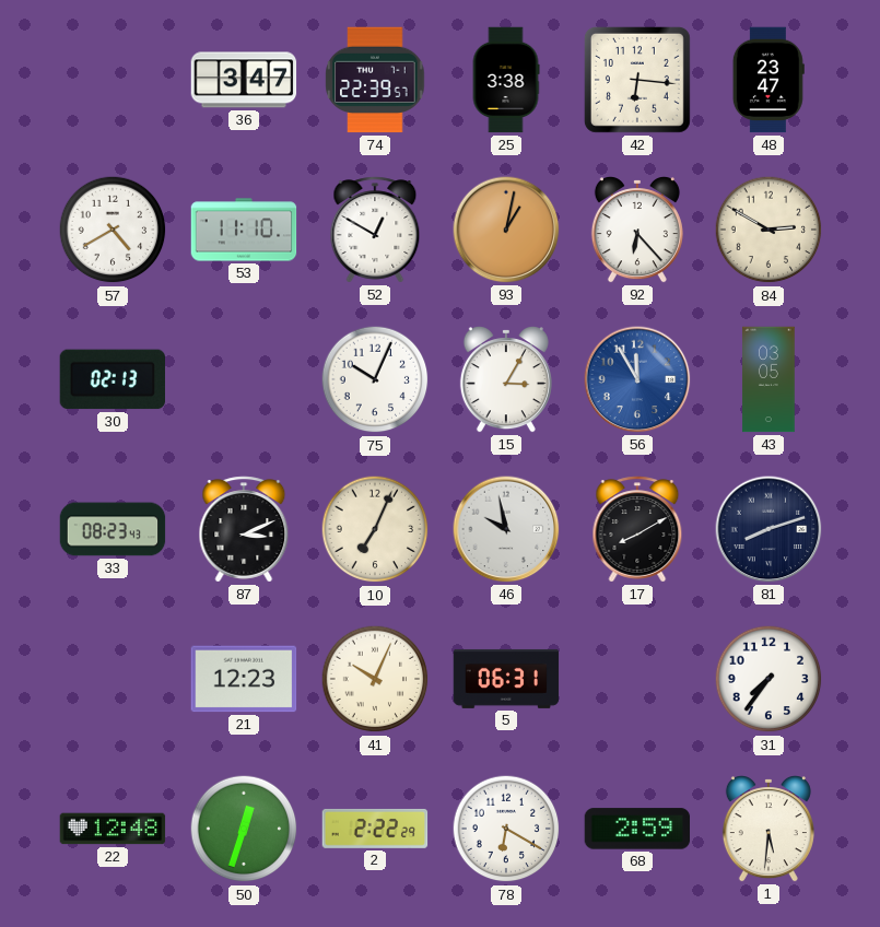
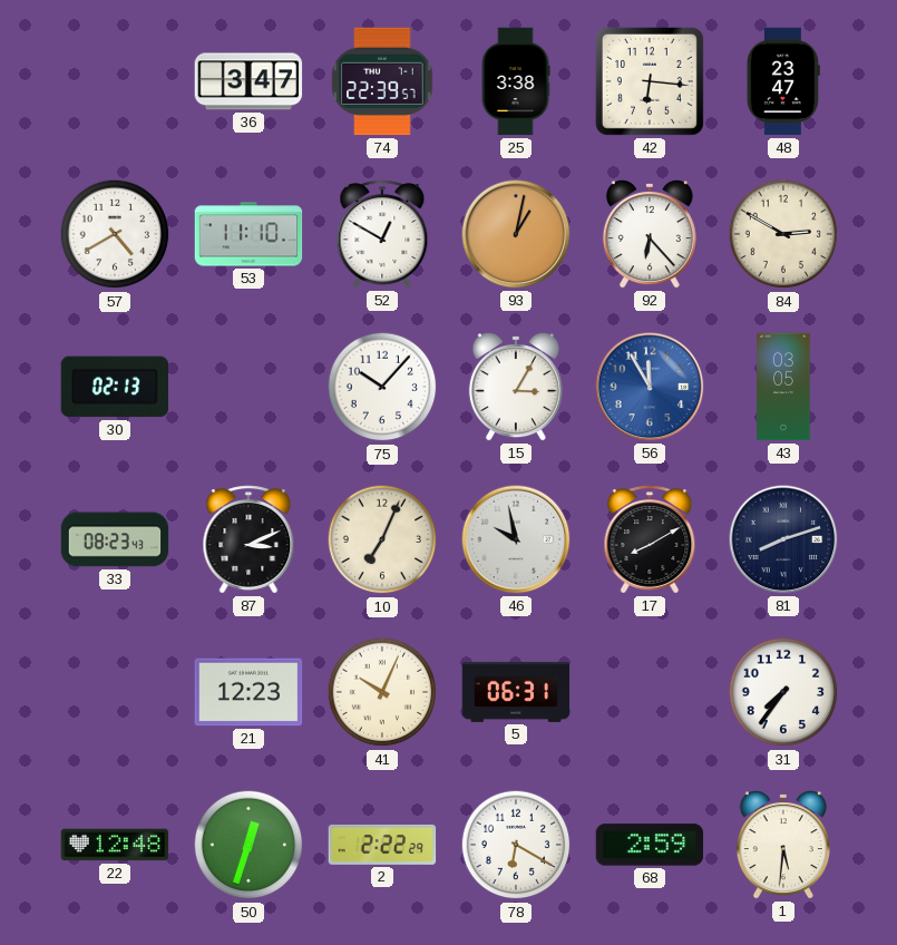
75: 10:04 -> 10:07 (382, 387)
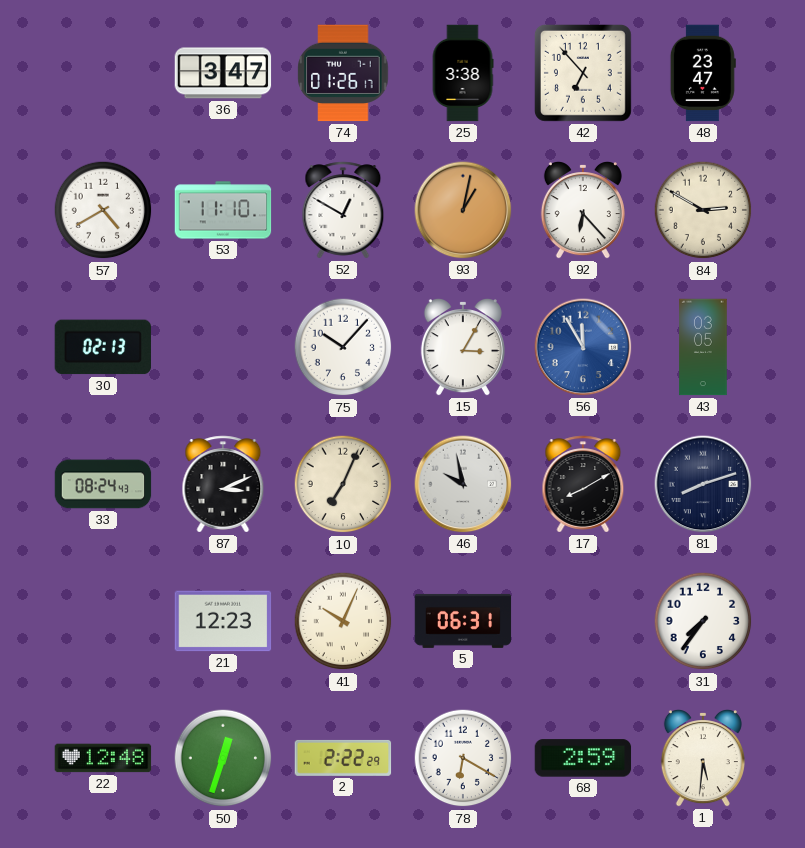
74: 22:39 -> 01:26 (343, 73)
42: 6:16 -> 6:53 (583, 73)
33: 08:23 -> 08:24 (103, 484)
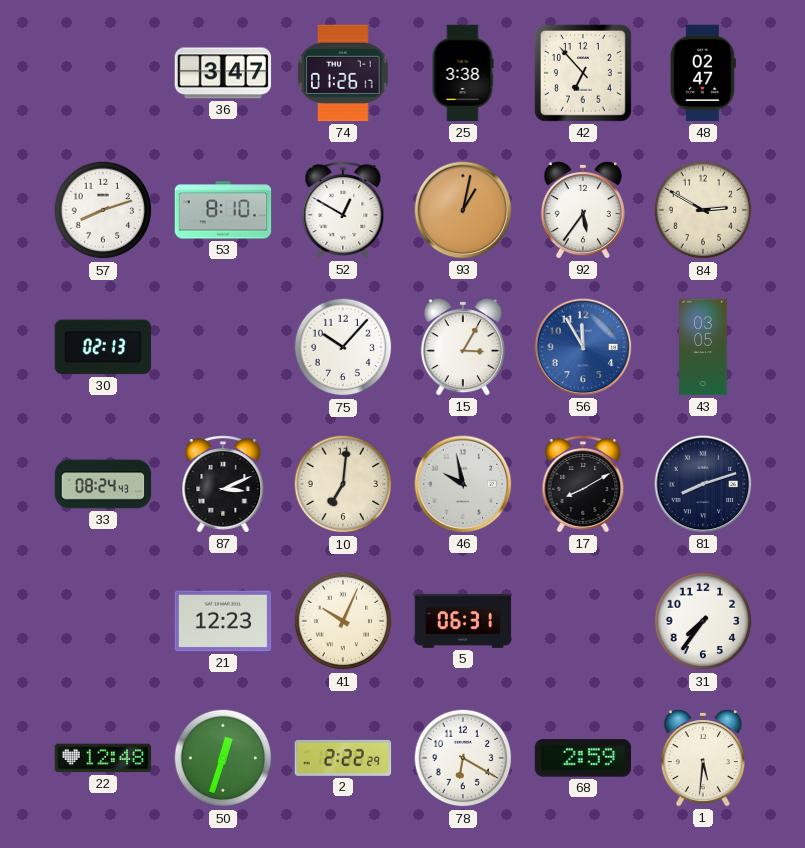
48: 23:47 -> 02:47 (703, 73)
57: 4:40 -> 8:12 (103, 210)
53: 11:10 -> 8:10 (223, 210)
92: 6:23 -> 5:36 (583, 211)
10: 7:04 -> 7:01 (343, 484)
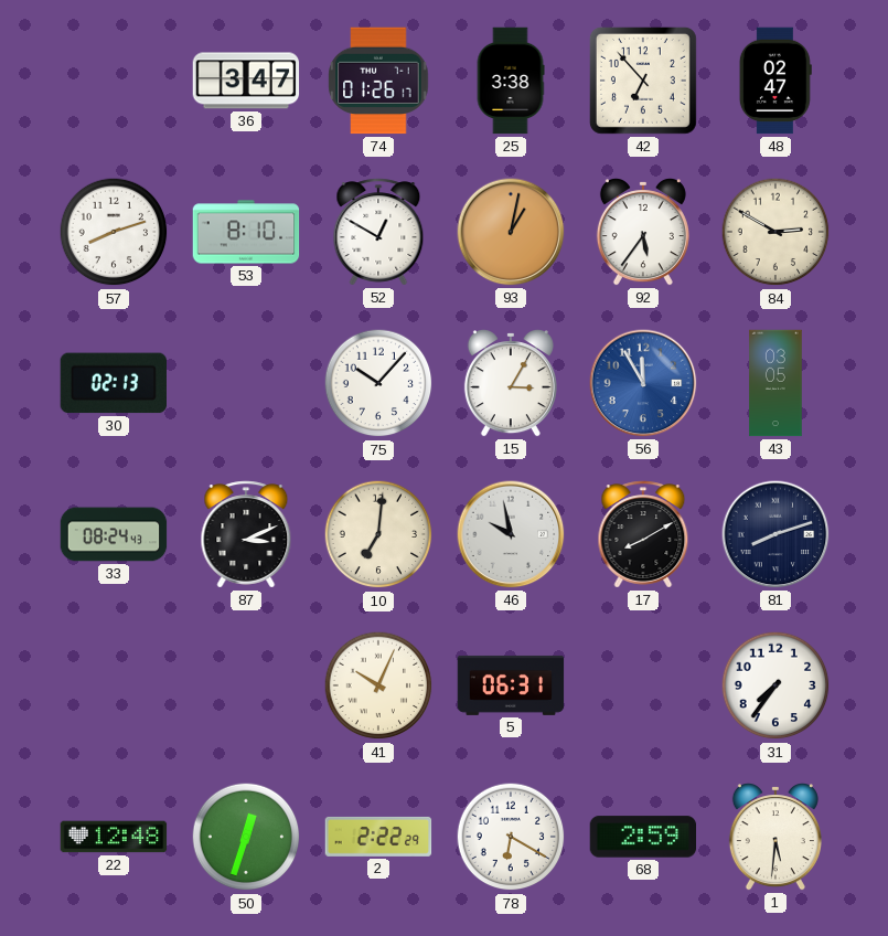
21: 12:23 -> none (223, 621)
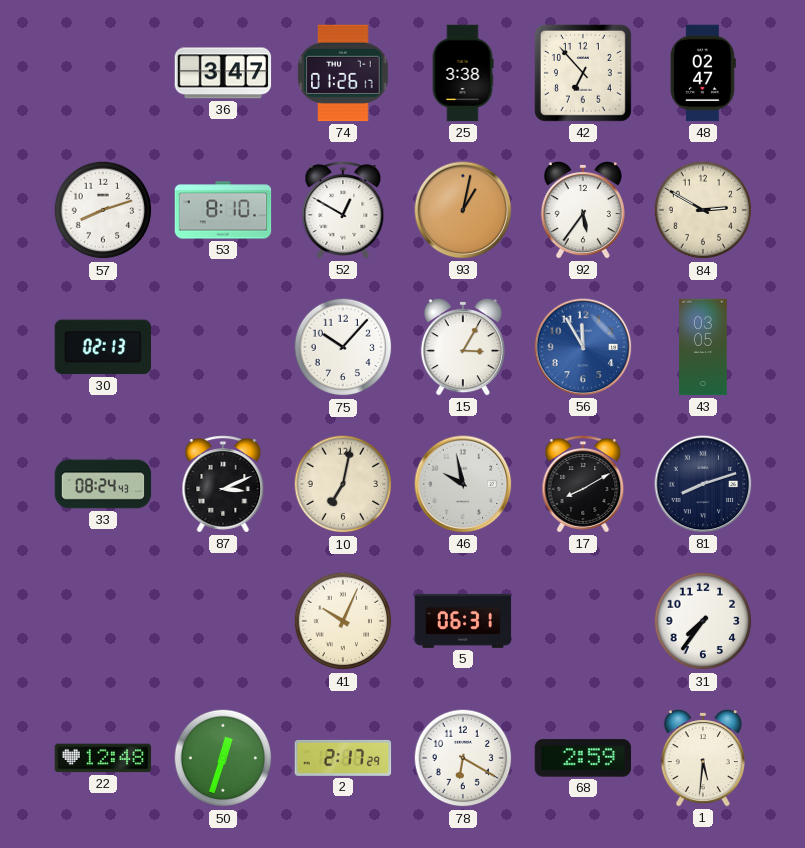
10: 7:01 -> 7:02 (343, 484)
2: 2:22 -> 2:17 (343, 758)
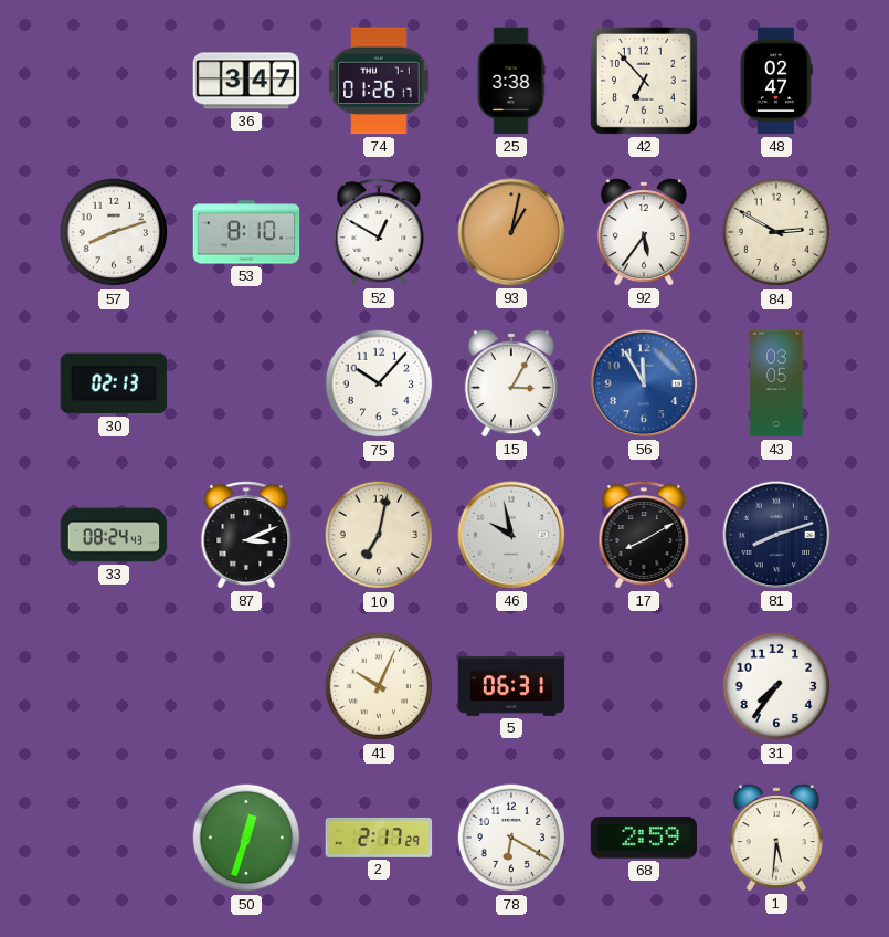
22: 12:48 -> none (103, 758)
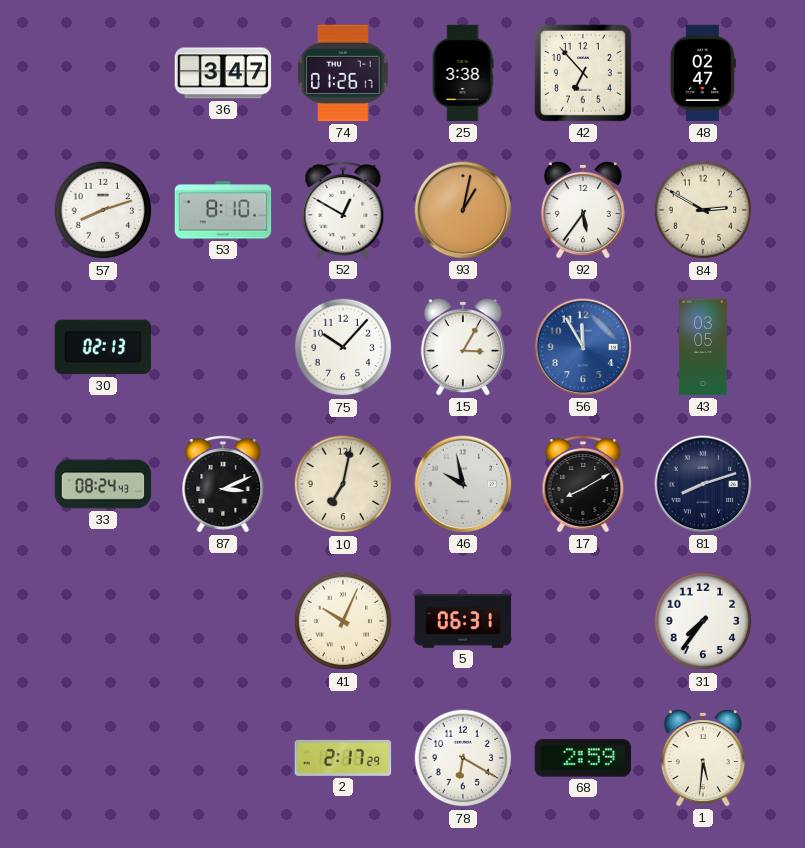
50: 12:33 -> none (246, 838)
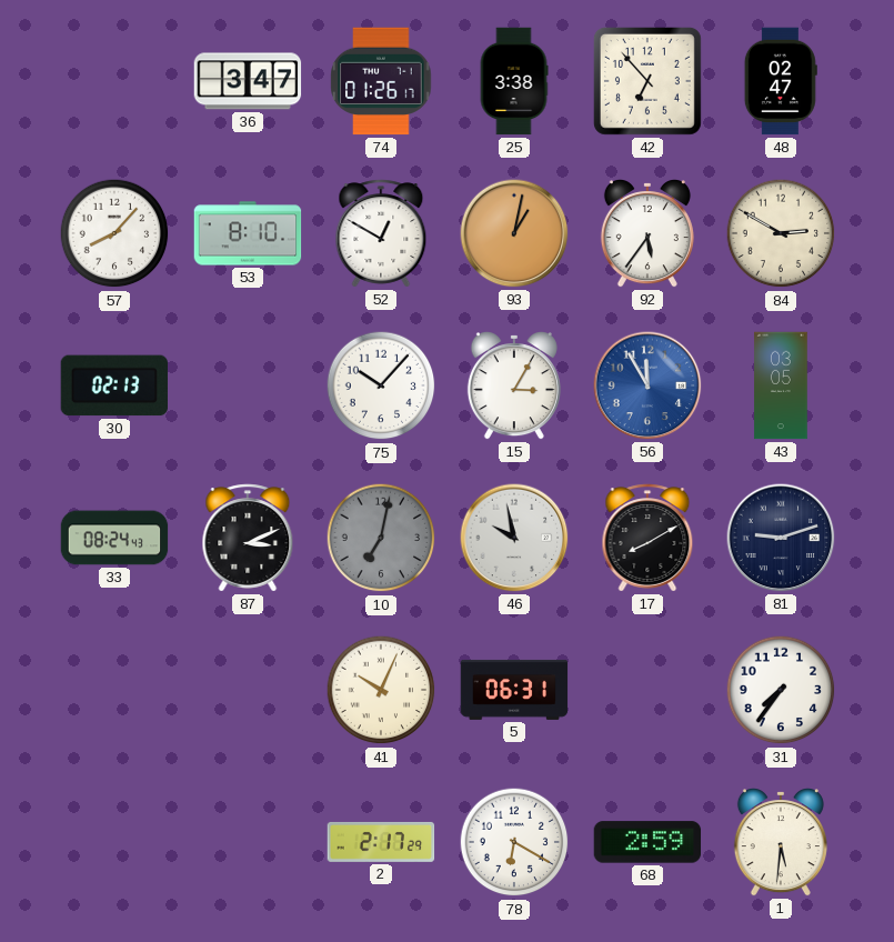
57: 8:12 -> 8:07 (114, 233)
10 dial: cream -> grey (381, 538)
81: 8:12 -> 9:12 (781, 538)
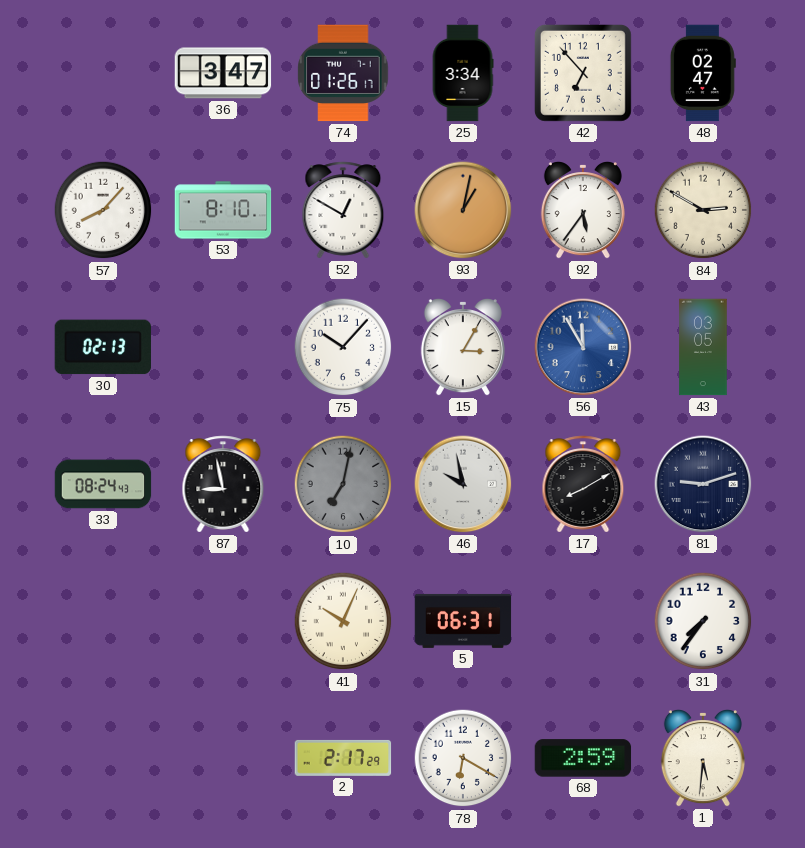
25: 3:38 -> 3:34 (463, 73)
87: 3:11 -> 8:58 (223, 484)
